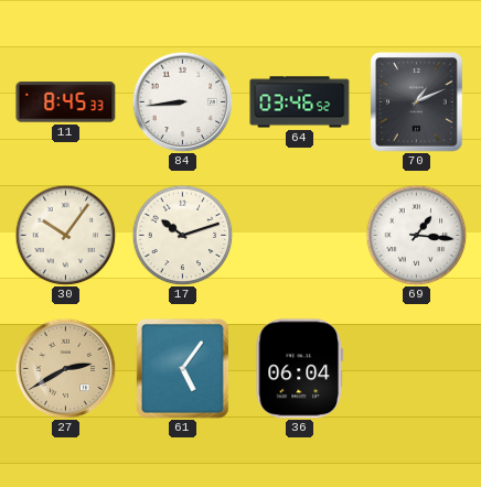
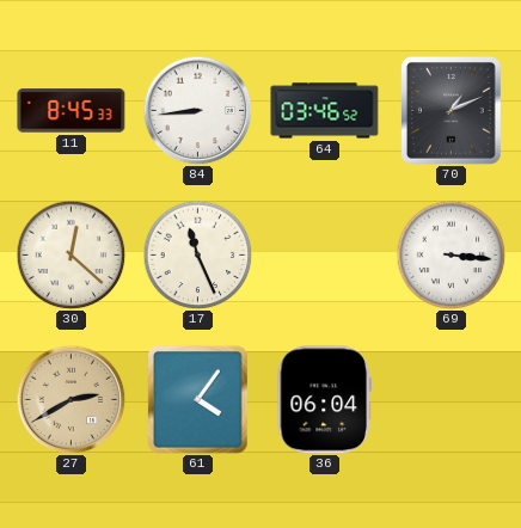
30: 10:06 -> 12:22 (71, 254)
17: 10:12 -> 11:26 (197, 254)
69: 1:16 -> 3:16 (450, 254)
61: 5:06 -> 4:06 (198, 400)
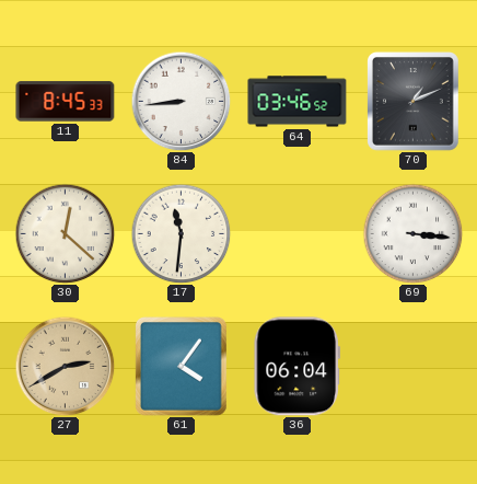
17: 11:26 -> 11:31 (181, 233)
